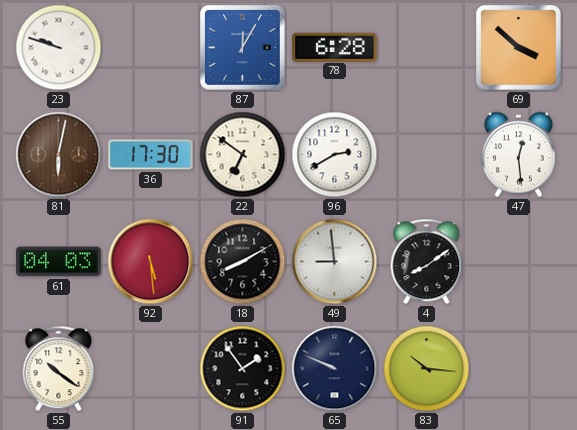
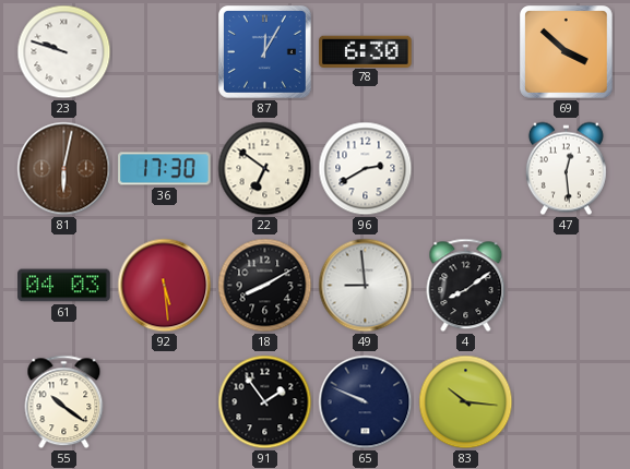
78: 6:28 -> 6:30 (366, 51)
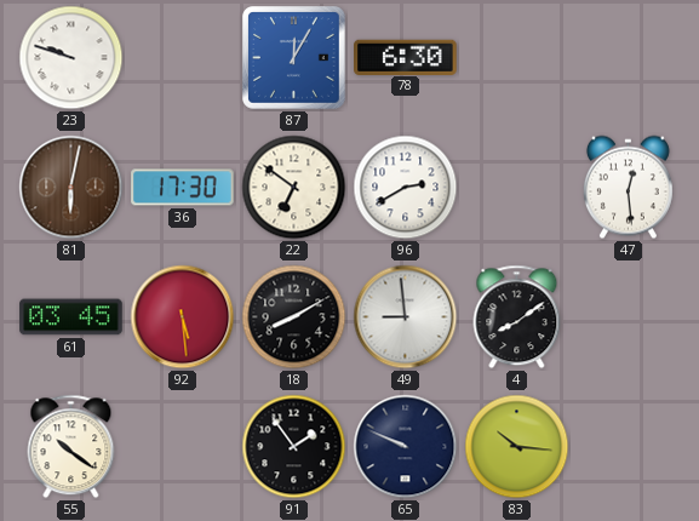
69: 3:52 -> none (567, 52)
61: 04:03 -> 03:45 (71, 317)
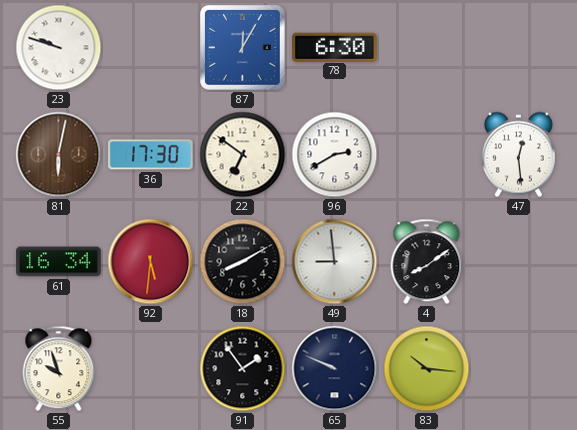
61: 03:45 -> 16:34 (59, 262)
92: 5:29 -> 5:31 (151, 262)
55: 10:21 -> 9:57 (59, 369)
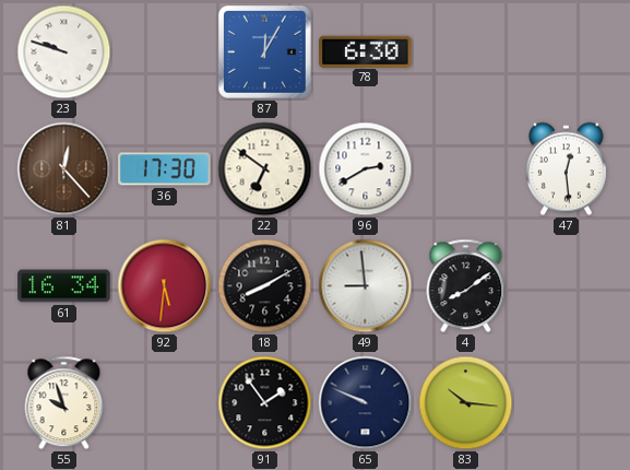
81: 6:02 -> 12:23 (64, 169)
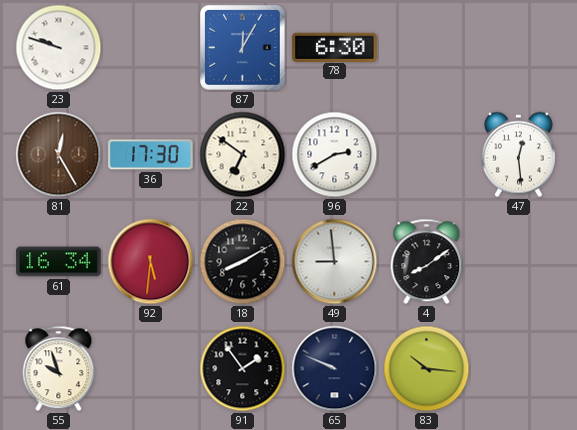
81: 12:23 -> 12:25 (59, 155)
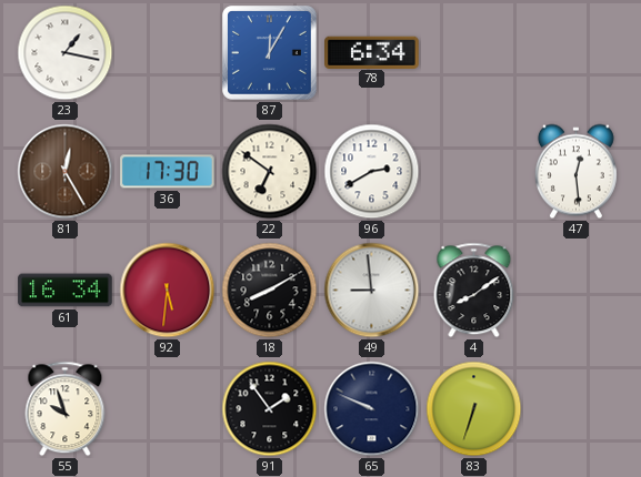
23: 9:48 -> 1:17 (66, 53)
78: 6:30 -> 6:34 (372, 52)
83: 10:16 -> 6:33 (474, 409)
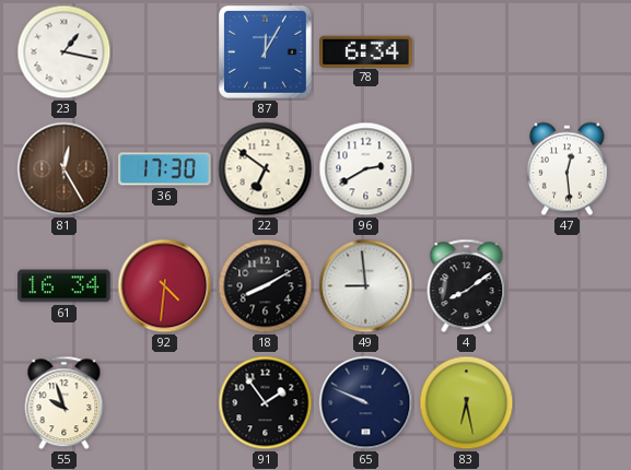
92: 5:31 -> 4:31 (165, 286)
83: 6:33 -> 6:28 (467, 403)
